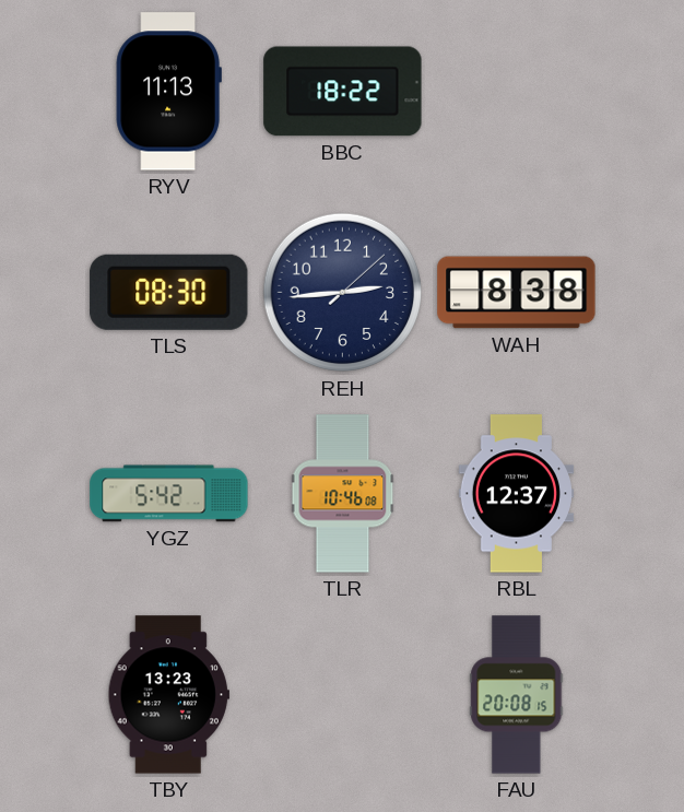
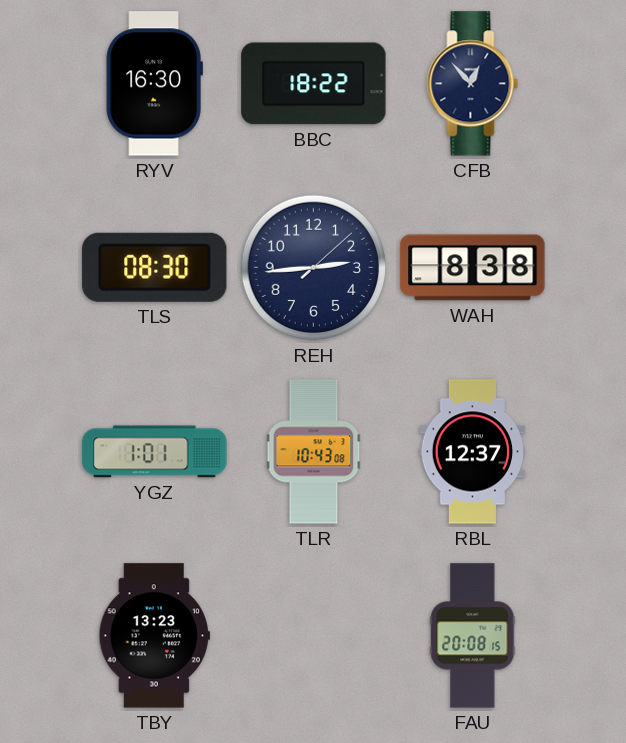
RYV: 11:13 -> 16:30 (154, 84)
CFB: none -> 12:53 (473, 84)
YGZ: 5:42 -> 1:01 (155, 452)
TLR: 10:46 -> 10:43 (314, 452)
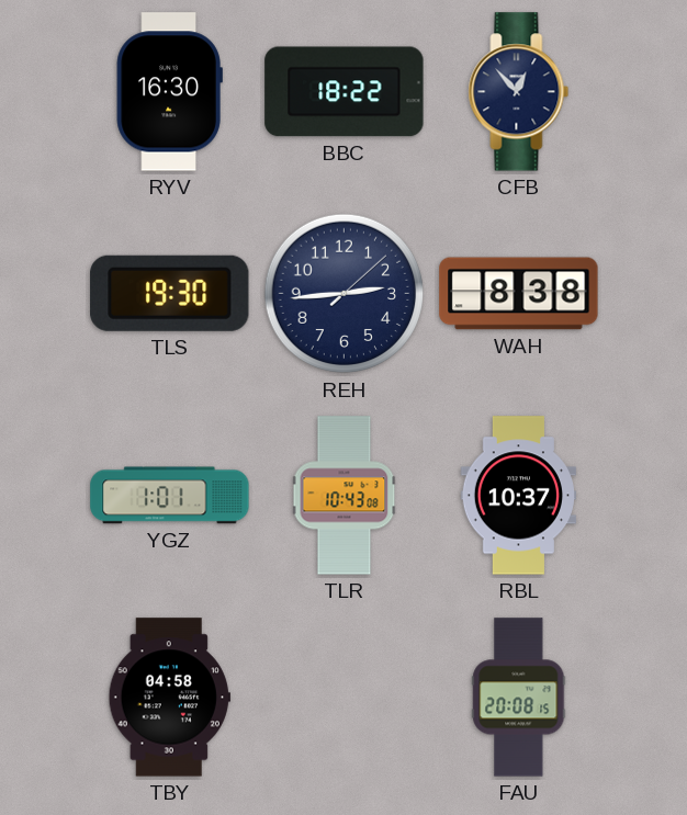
TLS: 08:30 -> 19:30 (170, 293)
RBL: 12:37 -> 10:37 (518, 496)
TBY: 13:23 -> 04:58 (169, 698)
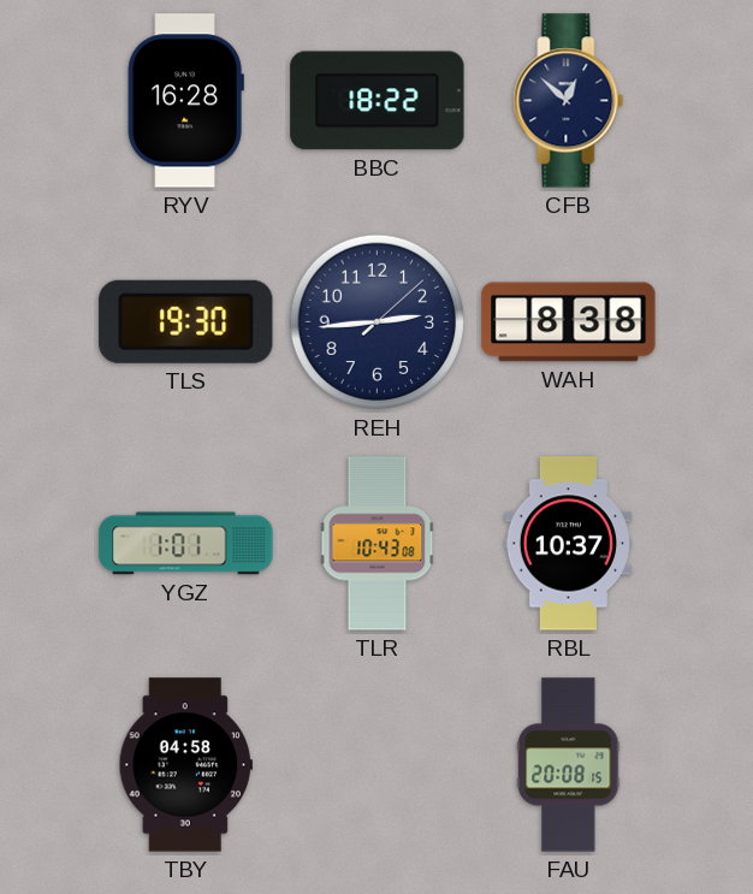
RYV: 16:30 -> 16:28 (185, 101)
CFB: 12:53 -> 12:52 (569, 101)
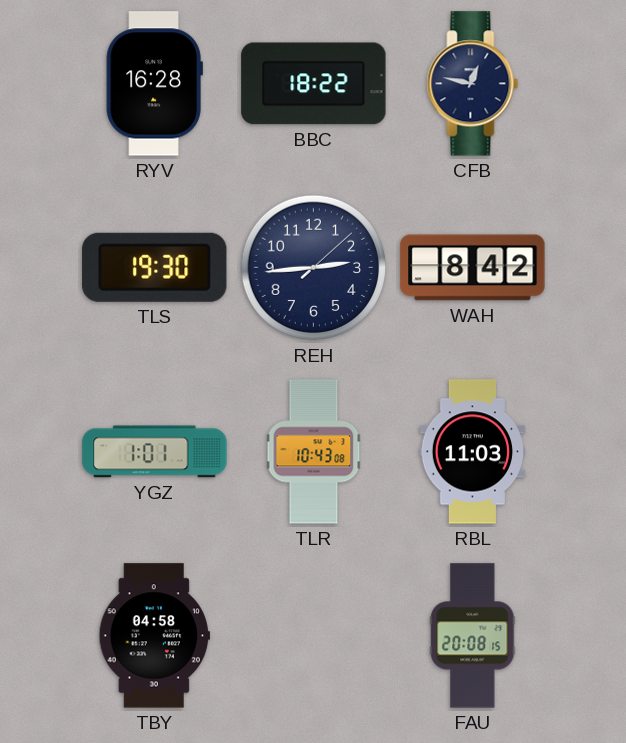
CFB: 12:52 -> 12:47 (473, 84)
WAH: 8:38 -> 8:42 (473, 268)
RBL: 10:37 -> 11:03 (472, 452)
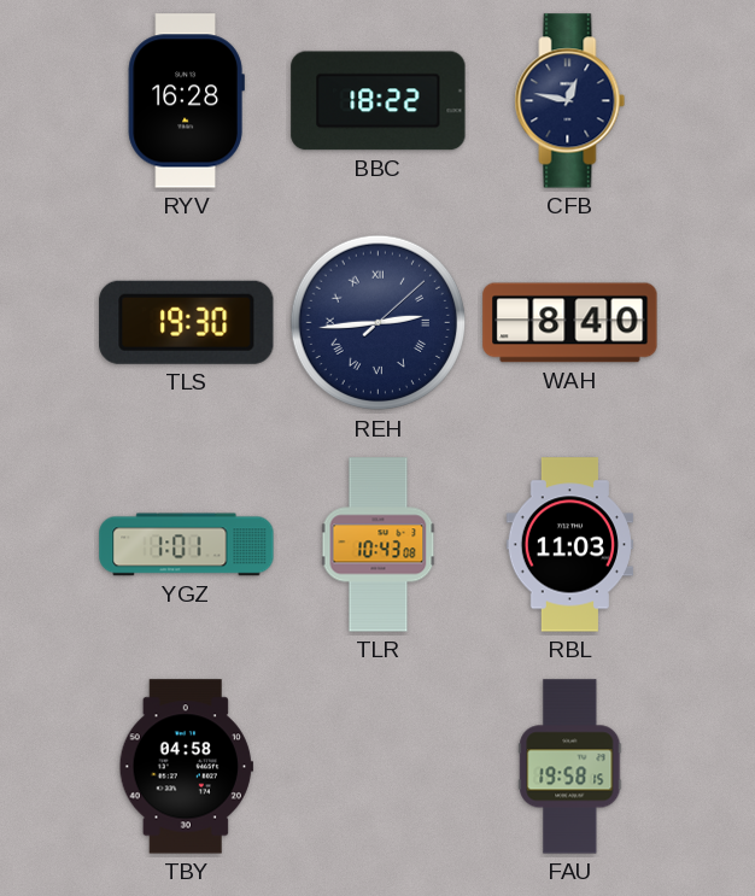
REH numerals: Arabic -> Roman (379, 323)
WAH: 8:42 -> 8:40 (570, 323)
FAU: 20:08 -> 19:58 (570, 767)
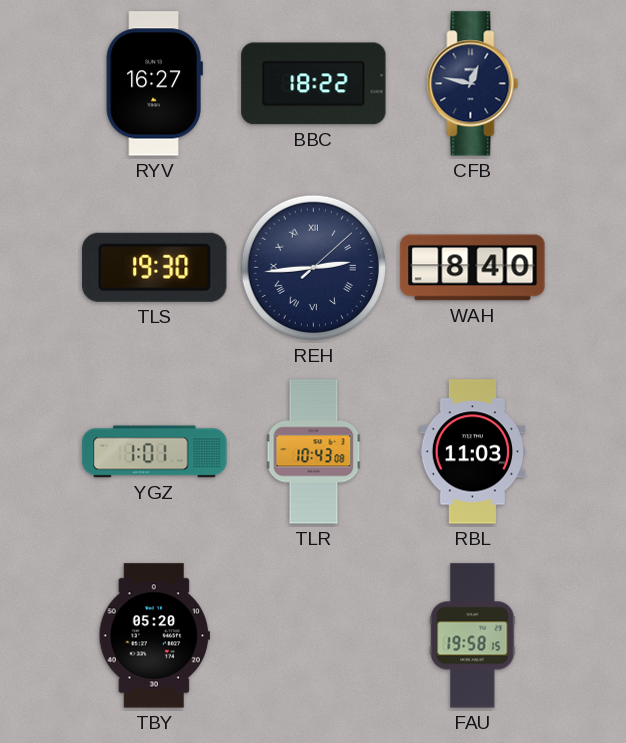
RYV: 16:28 -> 16:27 (154, 84)
TBY: 04:58 -> 05:20 (154, 636)
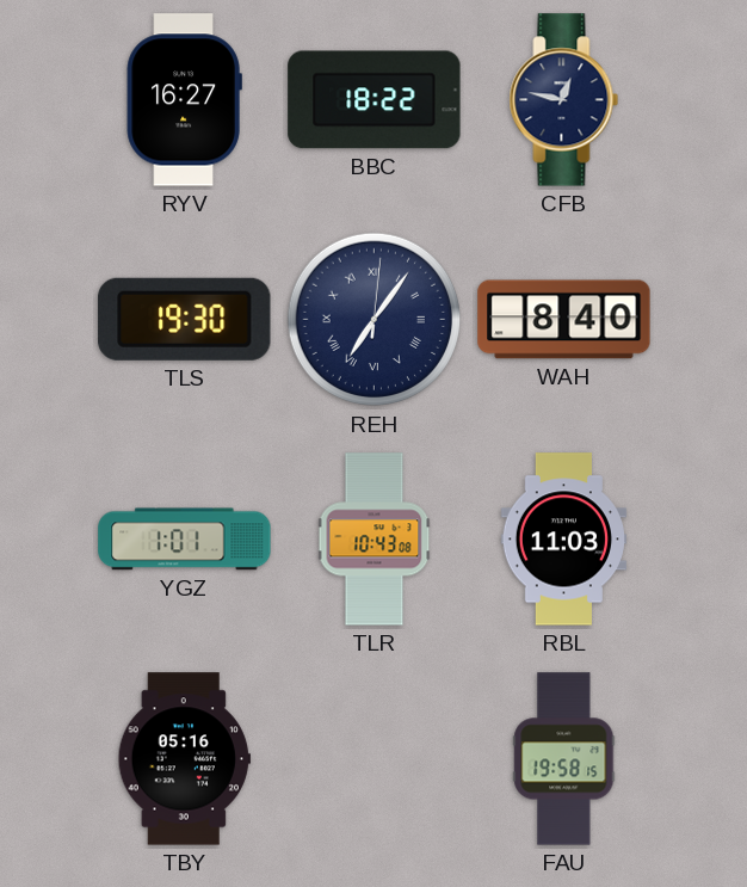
REH: 2:44 -> 7:06 (375, 320)
TBY: 05:20 -> 05:16 (184, 759)
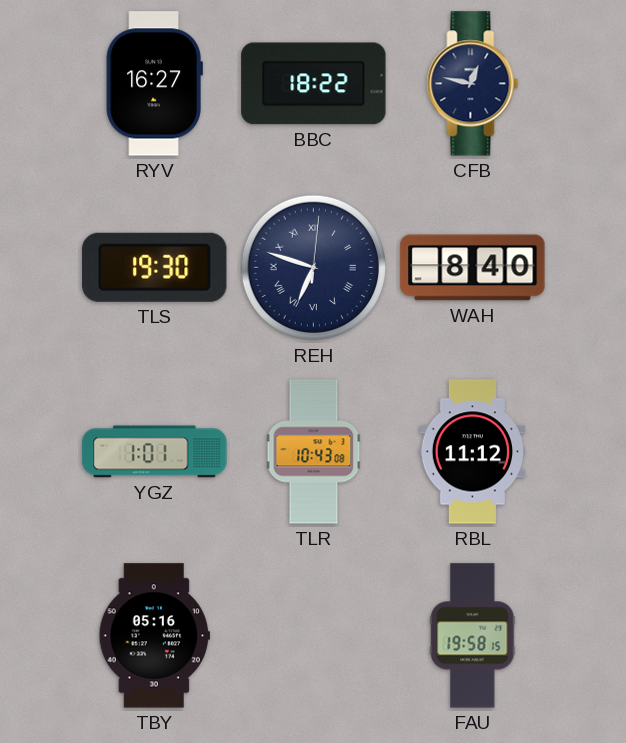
REH: 7:06 -> 6:48 (314, 268)
RBL: 11:03 -> 11:12 (472, 452)
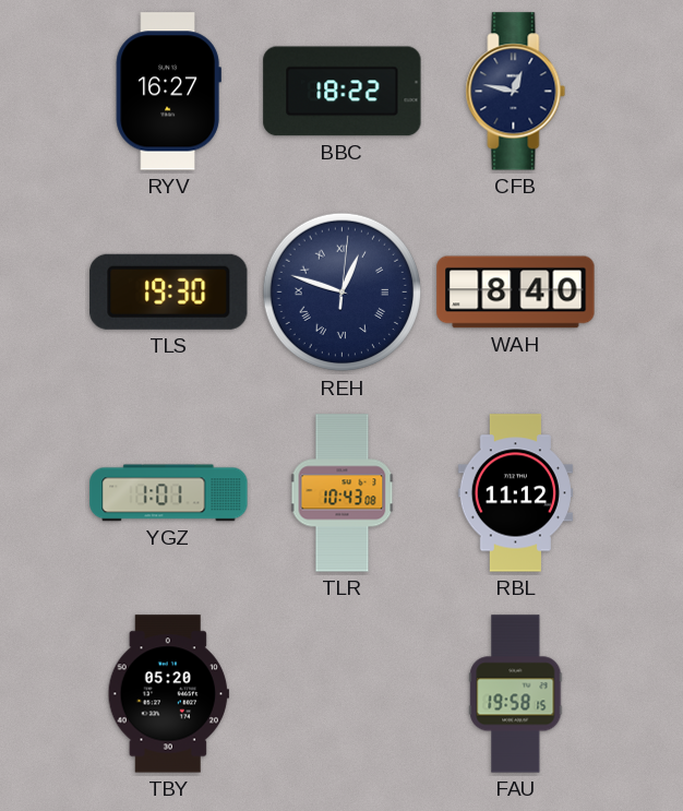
REH: 6:48 -> 12:48 (343, 293)
TBY: 05:16 -> 05:20 (168, 694)
